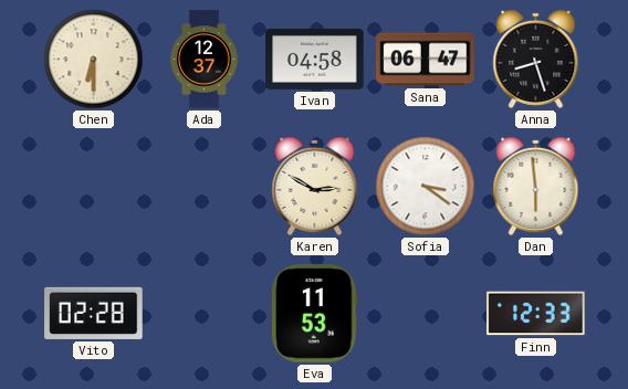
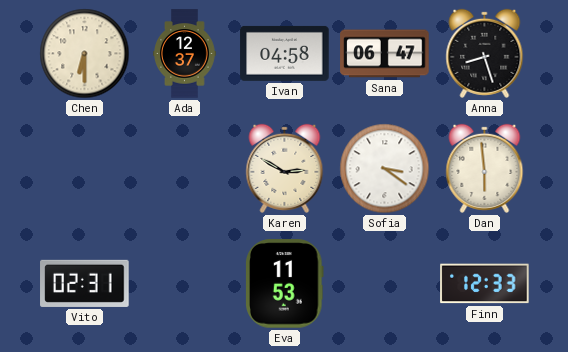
Vito: 02:28 -> 02:31 (85, 283)
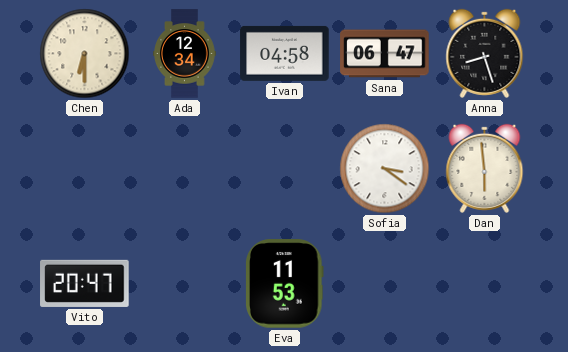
Ada: 12:37 -> 12:34 (185, 54)
Karen: 2:50 -> none (285, 168)
Vito: 02:31 -> 20:47 (85, 283)
Finn: 12:33 -> none (485, 284)
